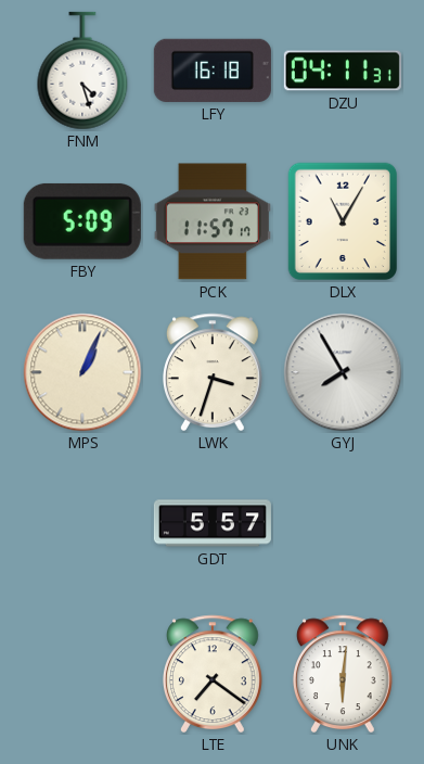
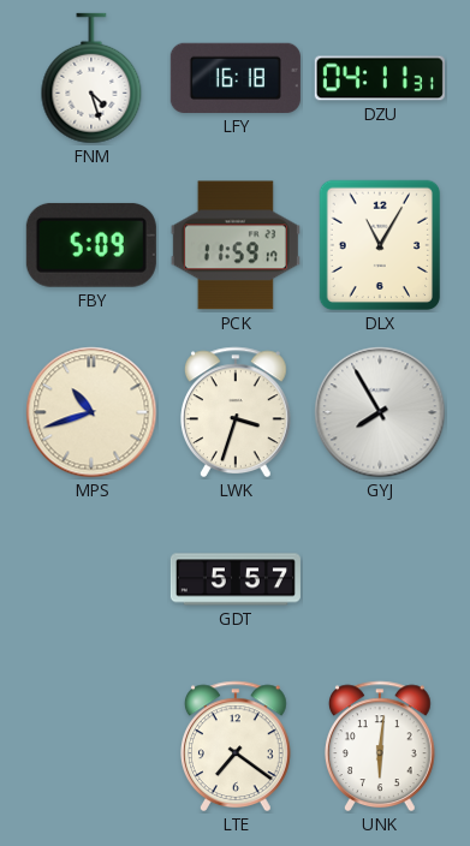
PCK: 11:57 -> 11:59 (236, 245)
MPS: 1:04 -> 10:42 (91, 412)
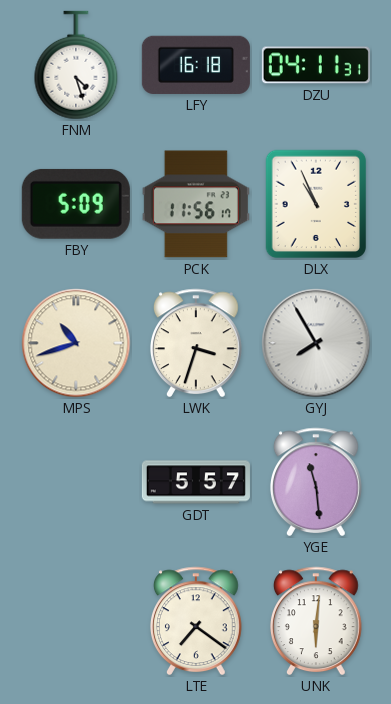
PCK: 11:59 -> 11:56 (196, 204)
DLX: 11:05 -> 10:56 (316, 204)
YGE: none -> 11:29 (316, 482)
